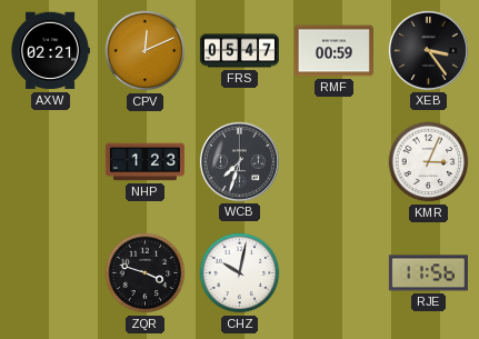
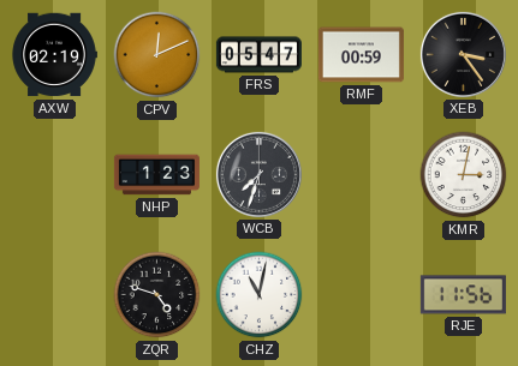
AXW: 02:21 -> 02:19 (54, 55)
KMR: 3:04 -> 3:02 (464, 175)
ZQR: 3:48 -> 4:48 (157, 295)
CHZ: 10:02 -> 11:02 (260, 295)
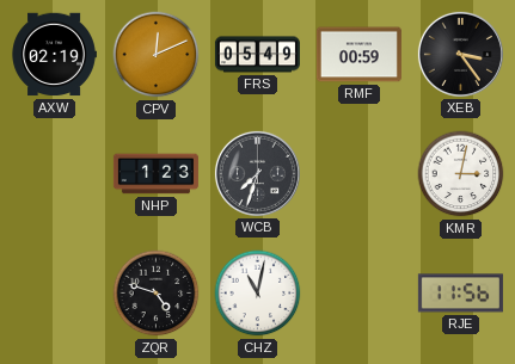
FRS: 05:47 -> 05:49 (257, 55)
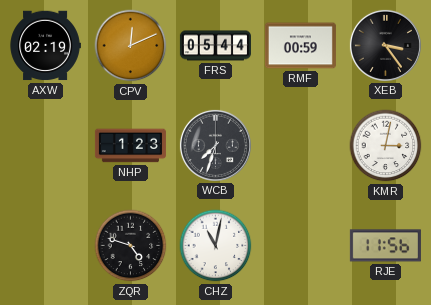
FRS: 05:49 -> 05:44 (215, 46)
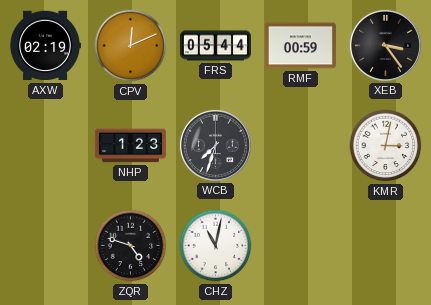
RJE: 11:56 -> none (385, 246)
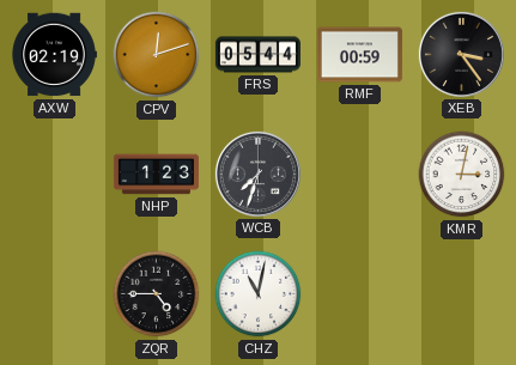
CPV: 12:11 -> 12:12 (157, 55)
ZQR: 4:48 -> 4:45 (157, 294)
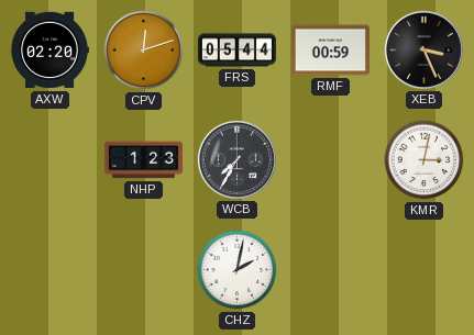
AXW: 02:19 -> 02:20 (49, 51)
XEB: 3:24 -> 3:26 (423, 49)
WCB: 7:33 -> 7:35 (236, 159)
ZQR: 4:45 -> none (157, 294)
CHZ: 11:02 -> 2:02 (238, 270)
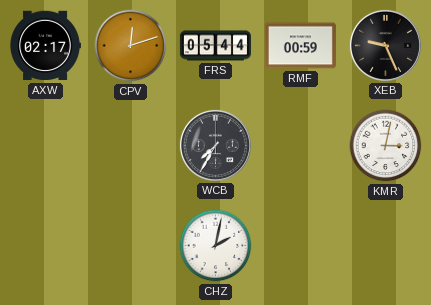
AXW: 02:20 -> 02:17 (45, 46)
XEB: 3:26 -> 9:26 (385, 45)
NHP: 1:23 -> none (143, 160)
